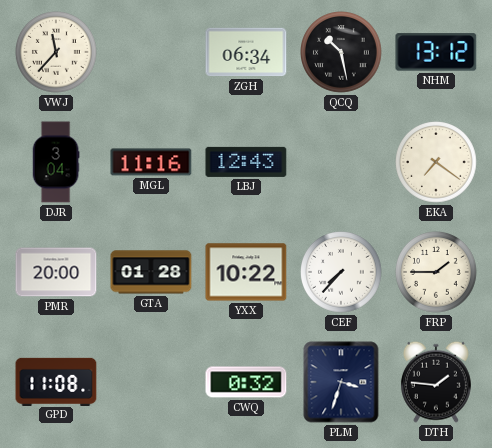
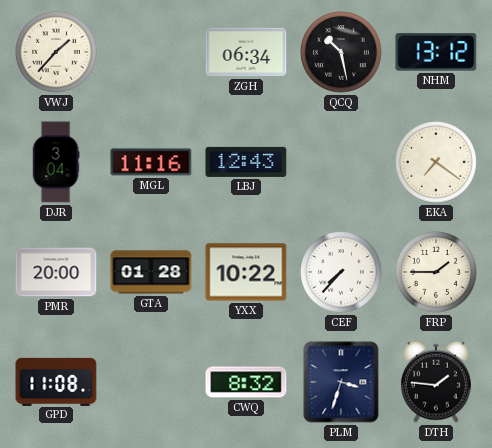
VWJ: 11:37 -> 1:37 (57, 53)
CWQ: 0:32 -> 8:32 (246, 382)
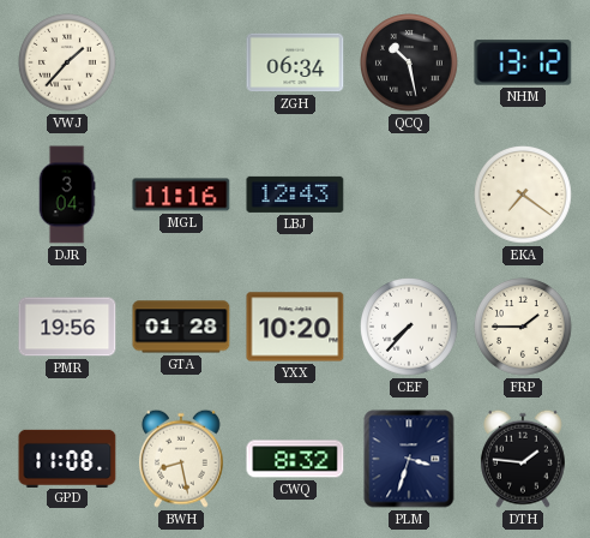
PMR: 20:00 -> 19:56 (67, 327)
YXX: 10:22 -> 10:20 (295, 327)
BWH: none -> 8:28 (181, 459)
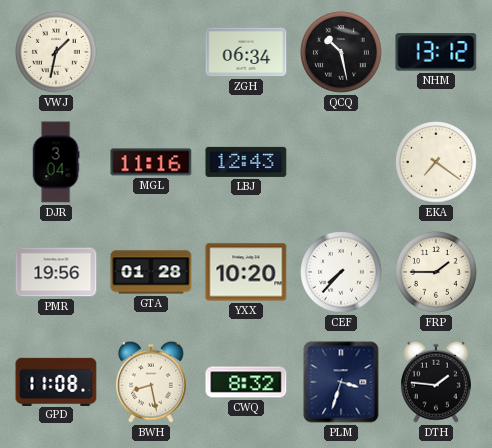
VWJ: 1:37 -> 1:32 (57, 53)
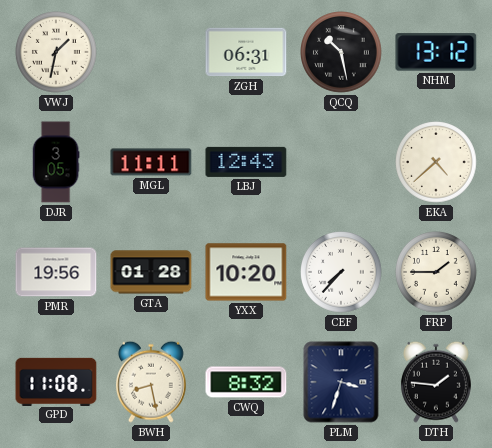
ZGH: 06:34 -> 06:31 (246, 52)
DJR: 3:04 -> 3:05 (56, 162)
MGL: 11:16 -> 11:11 (151, 162)
EKA: 7:21 -> 4:38 (437, 163)
